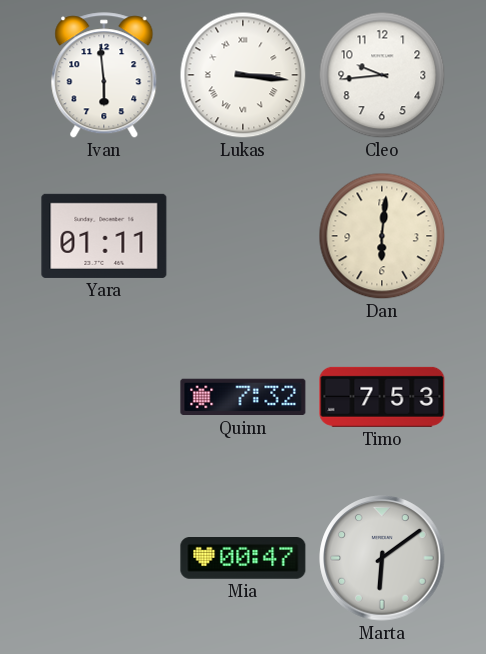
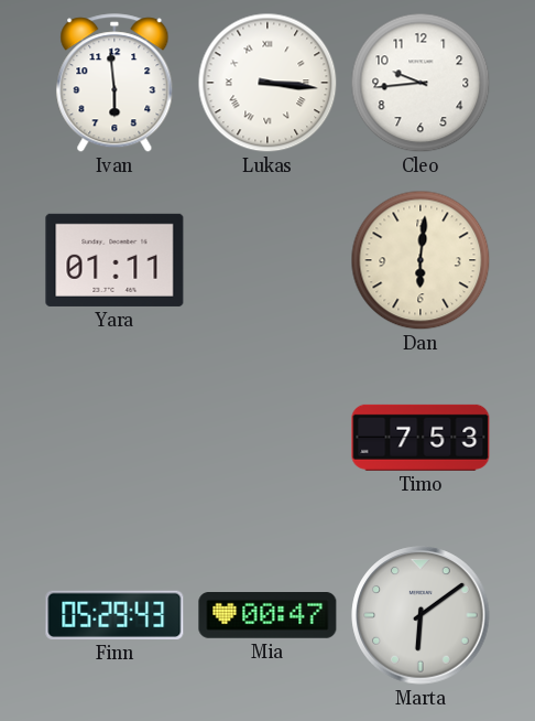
Quinn: 7:32 -> none (243, 397)
Finn: none -> 05:29 (114, 615)
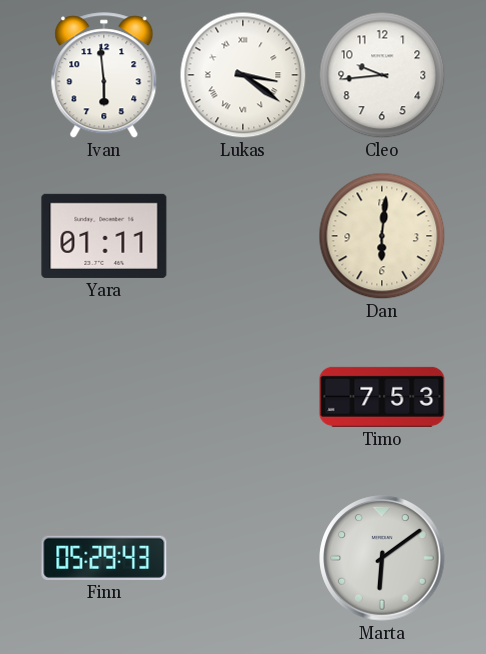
Lukas: 3:16 -> 3:21 (243, 75)
Mia: 00:47 -> none (267, 616)
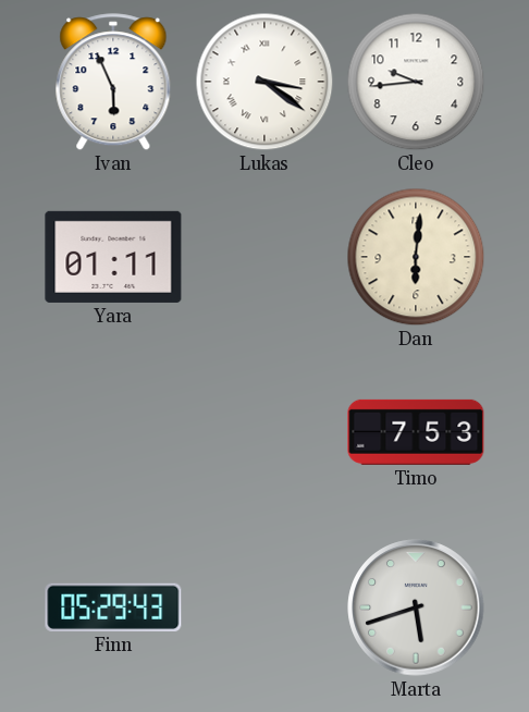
Ivan: 5:59 -> 5:56 (113, 83)
Marta: 6:09 -> 5:42 (416, 607)
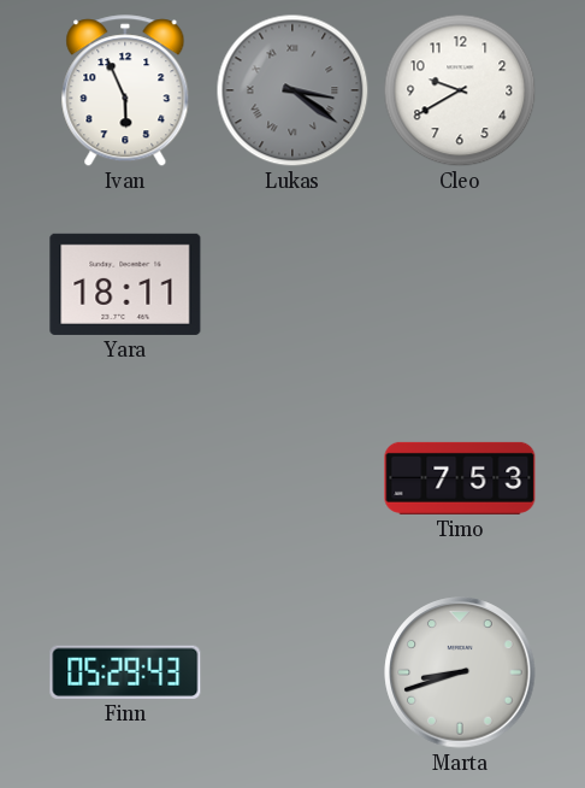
Lukas dial: white -> grey (292, 90)
Cleo: 9:44 -> 9:40 (460, 90)
Yara: 01:11 -> 18:11 (125, 284)
Dan: 6:01 -> none (416, 257)
Marta: 5:42 -> 8:42 (460, 672)
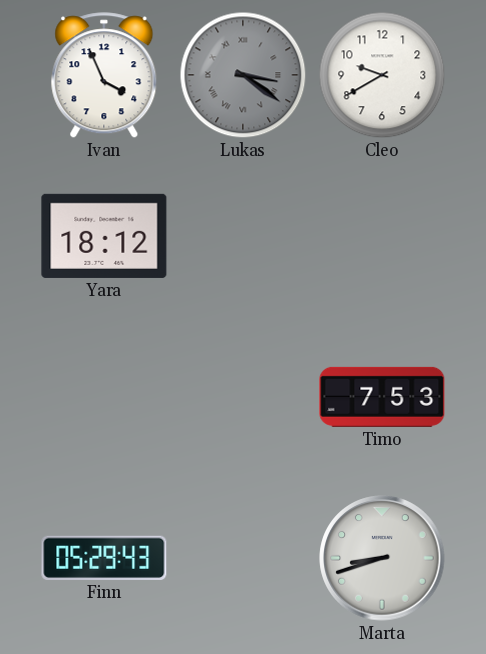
Ivan: 5:56 -> 3:56 (104, 76)
Yara: 18:11 -> 18:12 (104, 236)
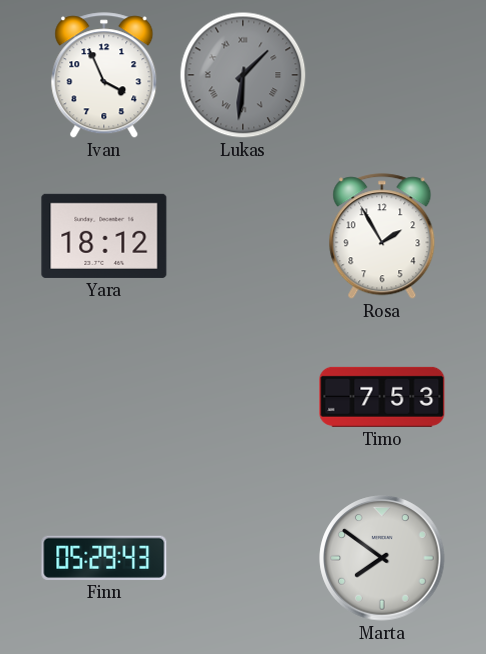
Lukas: 3:21 -> 1:31 (243, 75)
Cleo: 9:40 -> none (382, 75)
Rosa: none -> 1:55 (382, 237)
Marta: 8:42 -> 7:51 (382, 558)
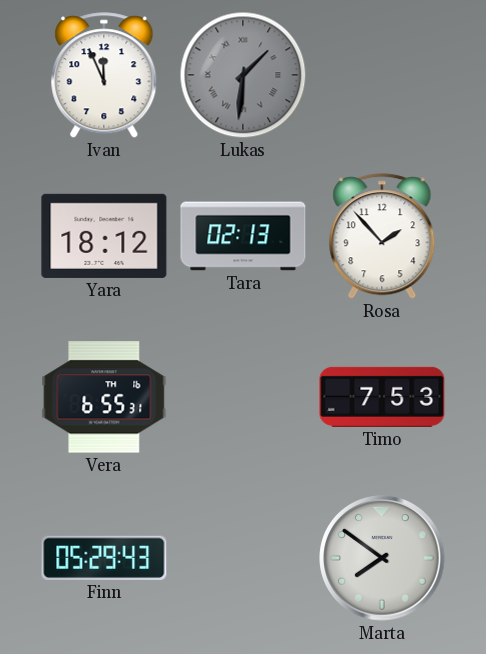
Ivan: 3:56 -> 11:56 (104, 76)
Tara: none -> 02:13 (243, 236)
Rosa: 1:55 -> 1:53 (382, 237)
Vera: none -> 6:55 (104, 397)
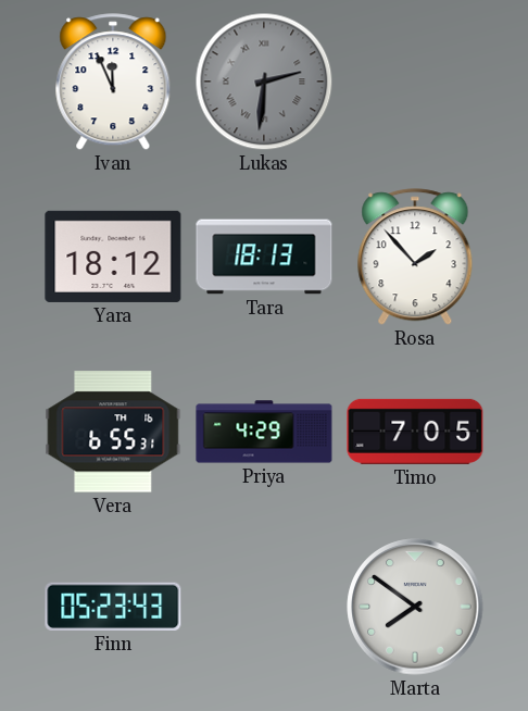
Lukas: 1:31 -> 2:31 (264, 82)
Tara: 02:13 -> 18:13 (264, 257)
Priya: none -> 4:29 (264, 432)
Timo: 7:53 -> 7:05 (415, 432)
Finn: 05:29 -> 05:23 (113, 607)
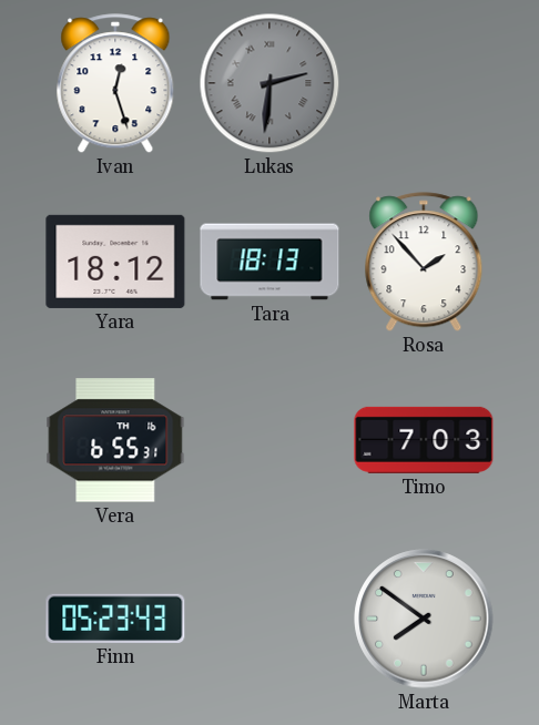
Ivan: 11:56 -> 12:27 (115, 84)
Priya: 4:29 -> none (264, 432)
Timo: 7:05 -> 7:03 (424, 440)
